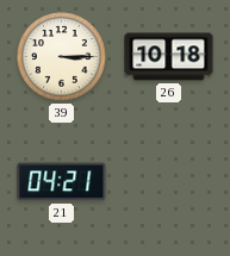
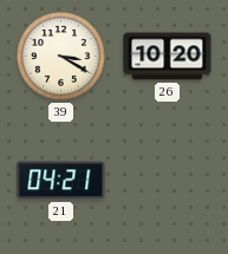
39: 3:15 -> 3:20 (61, 57)
26: 10:18 -> 10:20 (168, 57)
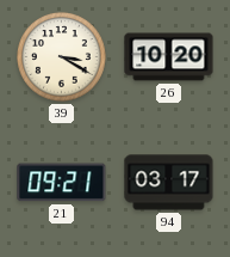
21: 04:21 -> 09:21 (62, 183)
94: none -> 03:17 (169, 183)
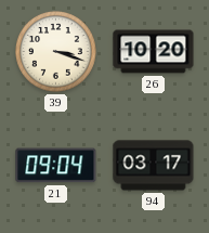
39: 3:20 -> 3:18 (56, 52)
21: 09:21 -> 09:04 (56, 166)
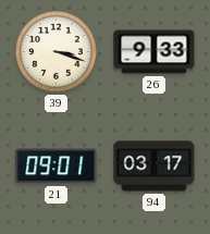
26: 10:20 -> 9:33 (155, 52)
21: 09:04 -> 09:01 (57, 167)
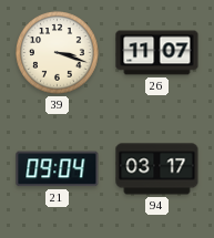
26: 9:33 -> 11:07 (157, 53)
21: 09:01 -> 09:04 (58, 169)
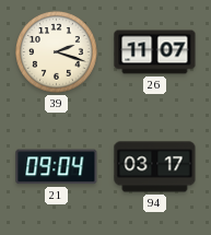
39: 3:18 -> 2:18 (57, 52)
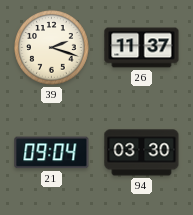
26: 11:07 -> 11:37 (142, 48)
94: 03:17 -> 03:30 (142, 153)
